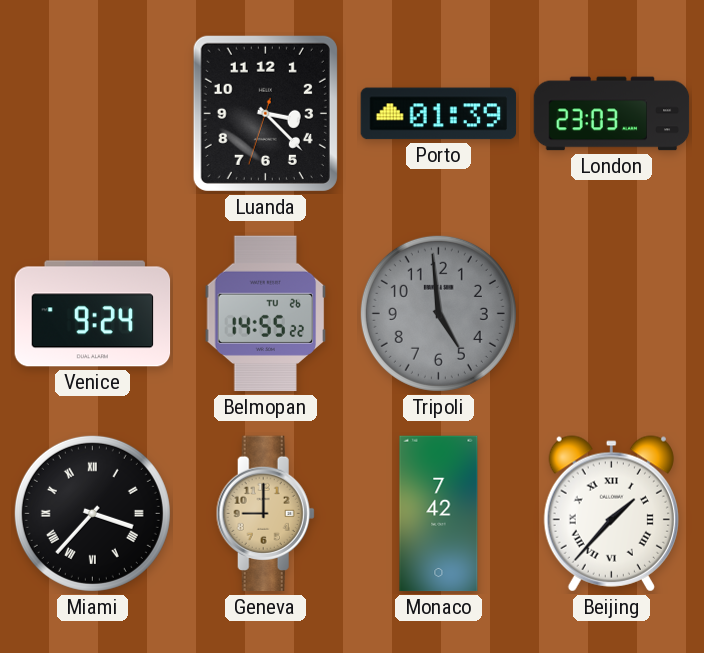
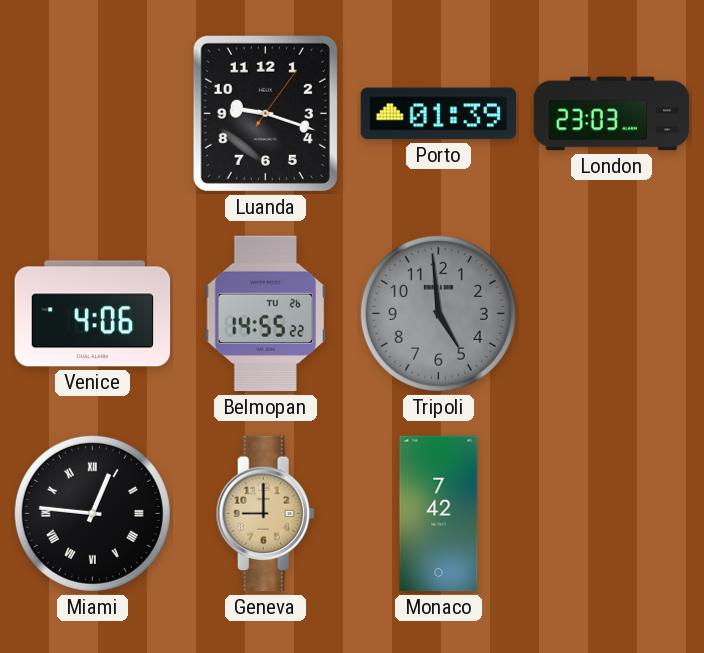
Luanda: 3:22 -> 9:18 (265, 113)
Venice: 9:24 -> 4:06 (93, 314)
Miami: 3:37 -> 12:46 (92, 513)
Beijing: 1:37 -> none (611, 514)
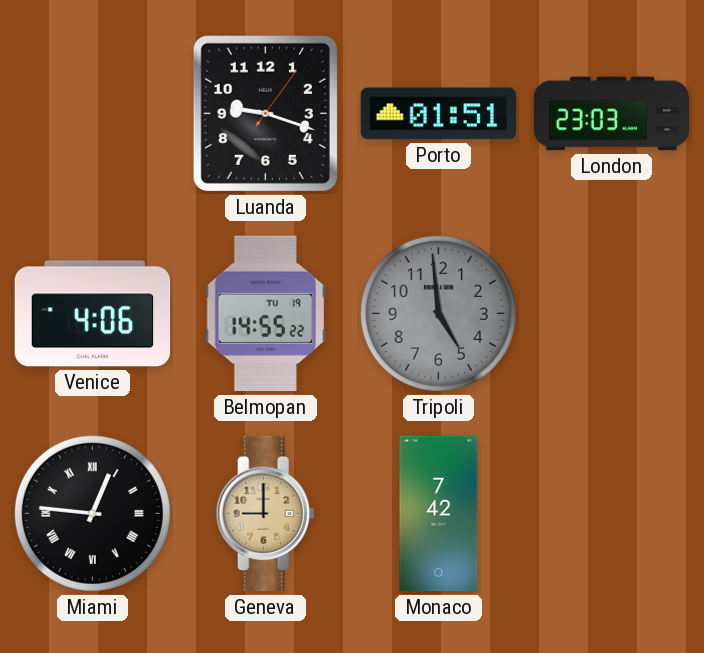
Porto: 01:39 -> 01:51 (439, 114)
Belmopan date: TU 26 -> TU 19 (266, 314)
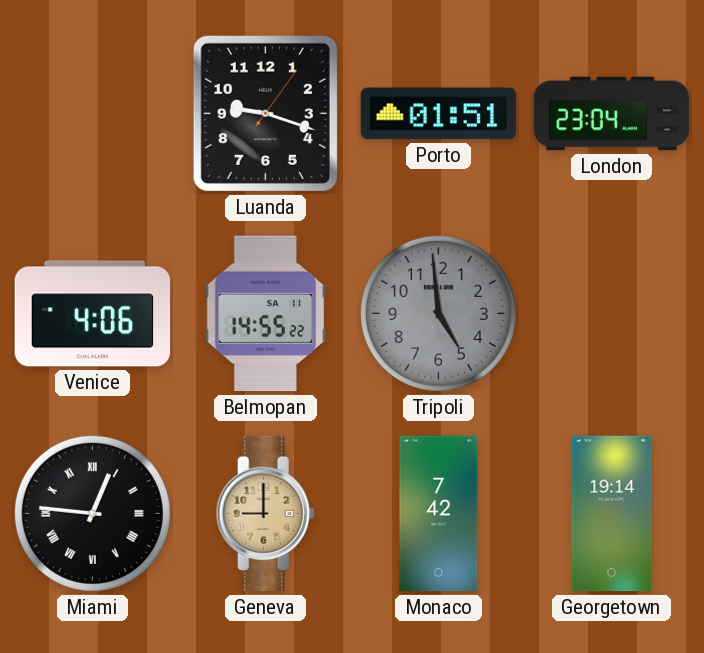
London: 23:03 -> 23:04 (612, 114)
Belmopan date: TU 19 -> SA 11 (266, 314)
Georgetown: none -> 19:14 (612, 514)
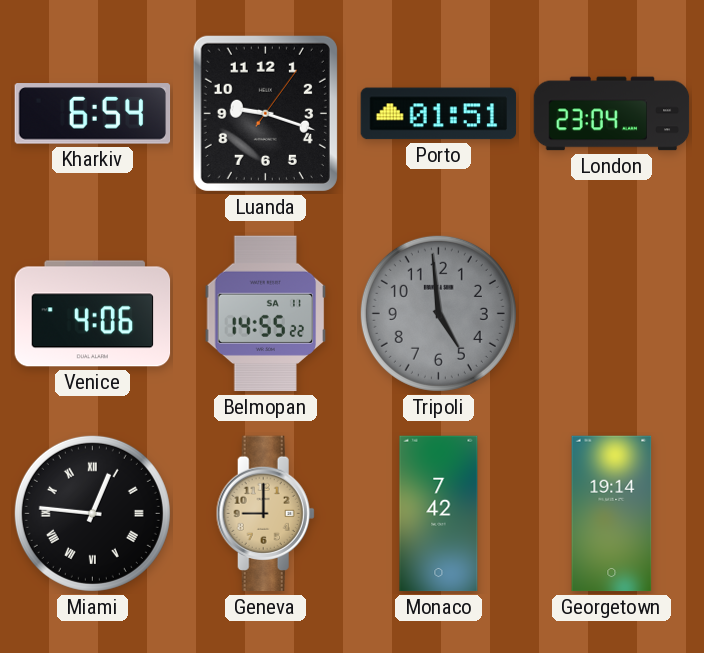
Kharkiv: none -> 6:54 (93, 114)
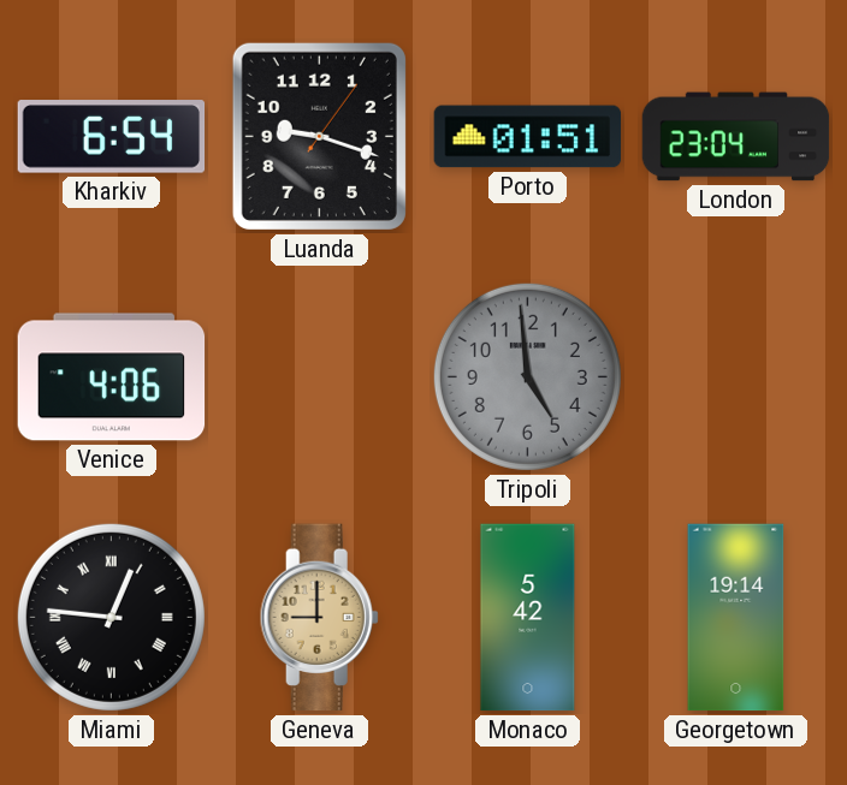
Belmopan: 14:55 -> none (266, 314)
Monaco: 7:42 -> 5:42 (528, 618)
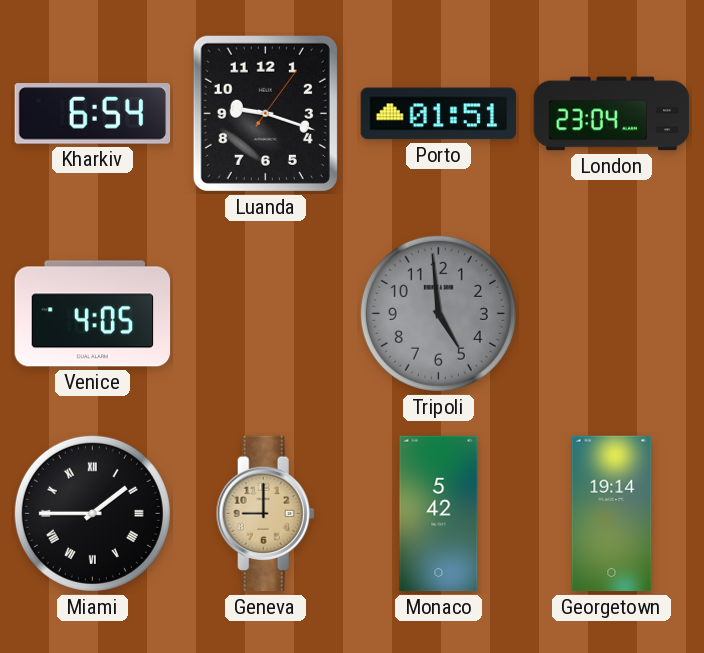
Venice: 4:06 -> 4:05 (93, 314)
Miami: 12:46 -> 1:45 (92, 513)
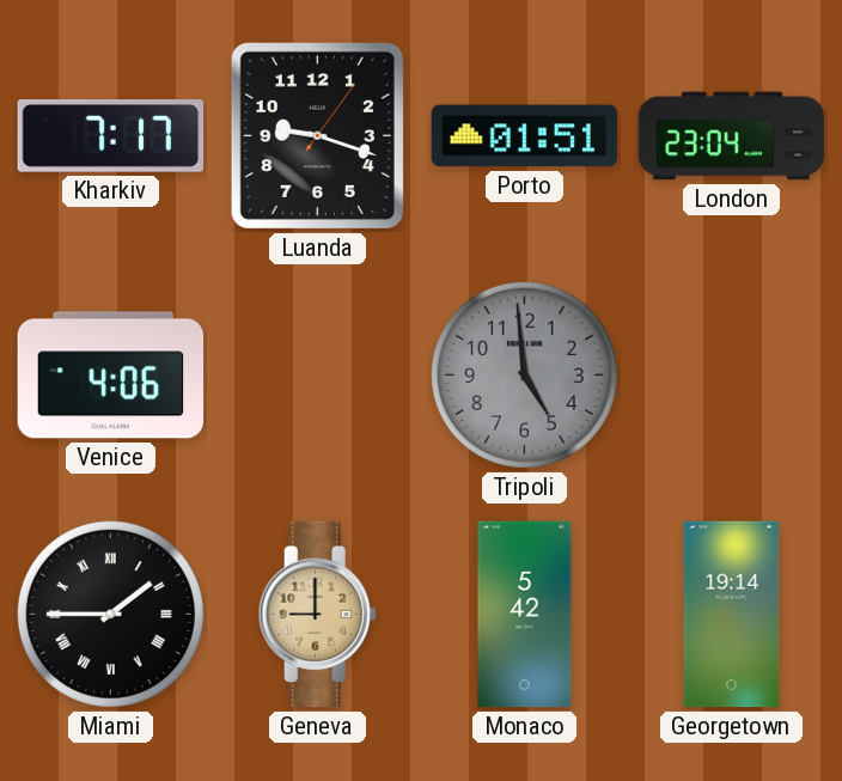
Kharkiv: 6:54 -> 7:17 (111, 136)
Venice: 4:05 -> 4:06 (111, 376)
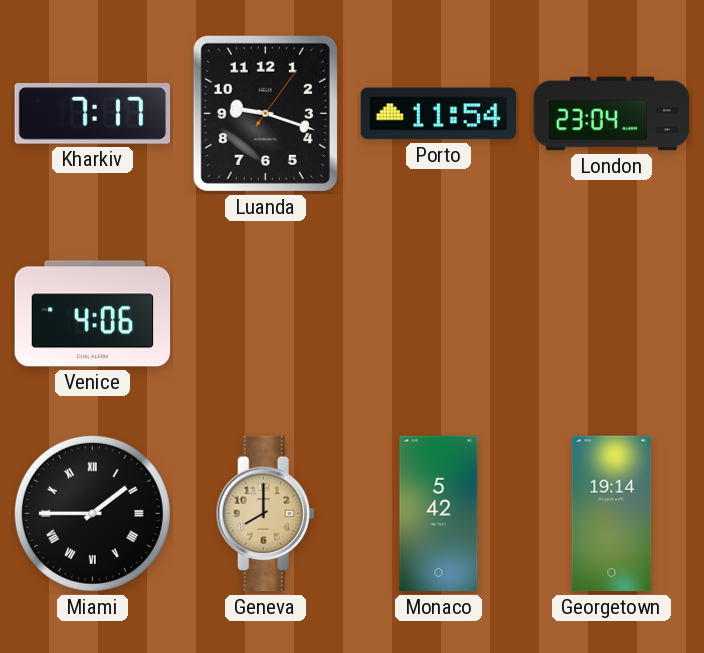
Porto: 01:51 -> 11:54 (439, 114)
Tripoli: 4:59 -> none (524, 374)
Geneva: 9:00 -> 8:00 (265, 514)
